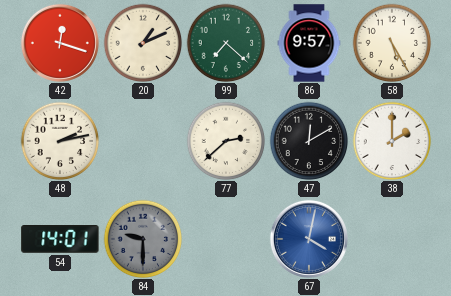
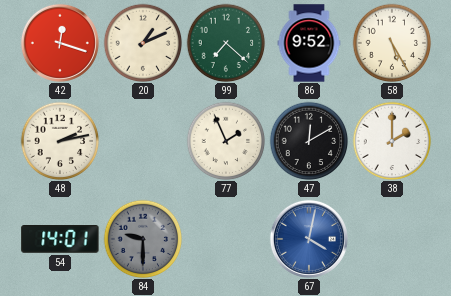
86: 9:57 -> 9:52 (309, 43)
77: 2:38 -> 1:56 (226, 141)
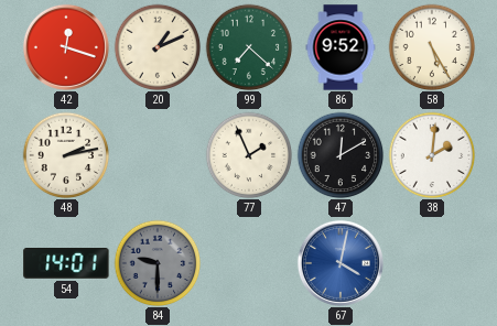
38: 2:00 -> 2:01 (432, 155)
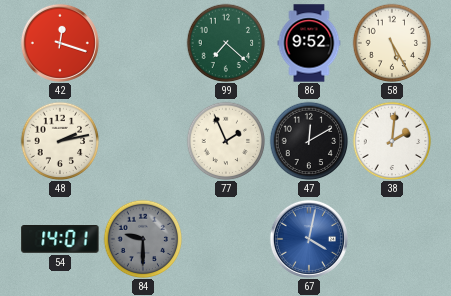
20: 1:11 -> none (158, 47)
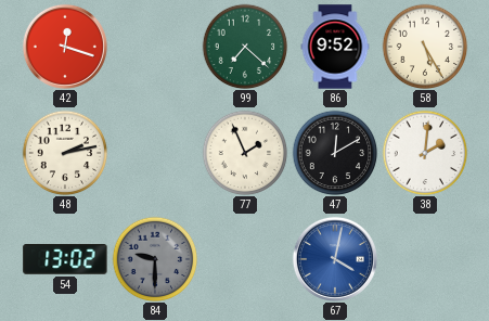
54: 14:01 -> 13:02 (65, 260)
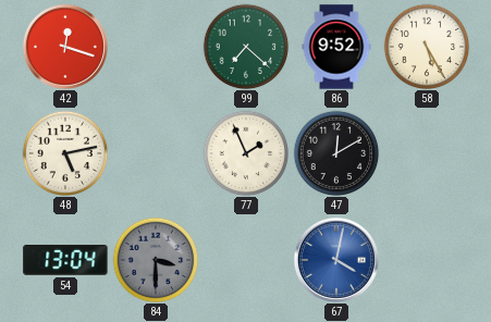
48: 2:13 -> 5:13 (65, 153)
38: 2:01 -> none (425, 153)
54: 13:02 -> 13:04 (65, 261)
84: 9:30 -> 3:30 (156, 260)
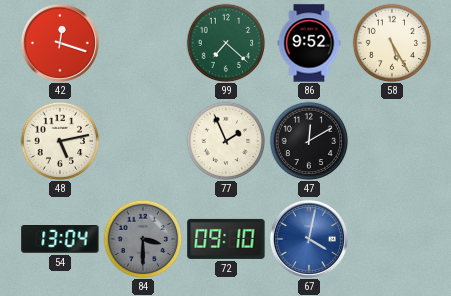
72: none -> 09:10 (226, 239)
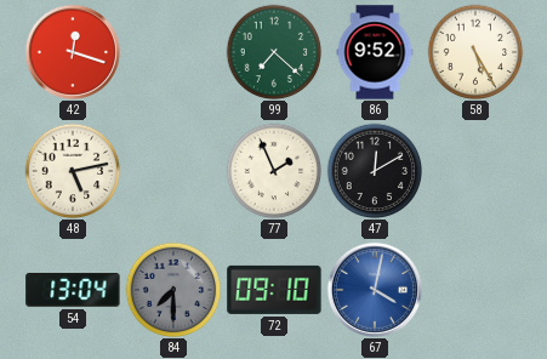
84: 3:30 -> 7:30 (173, 290)
